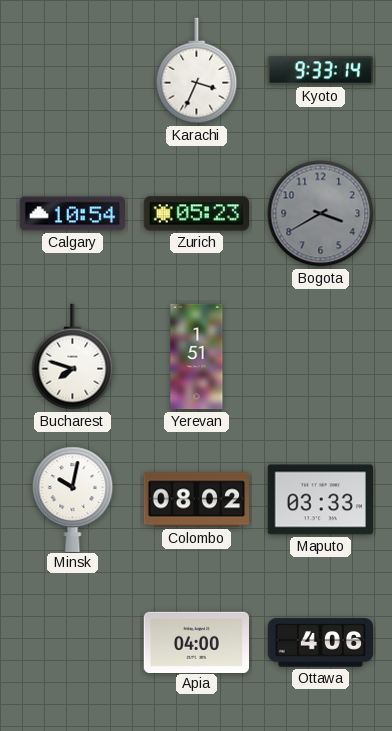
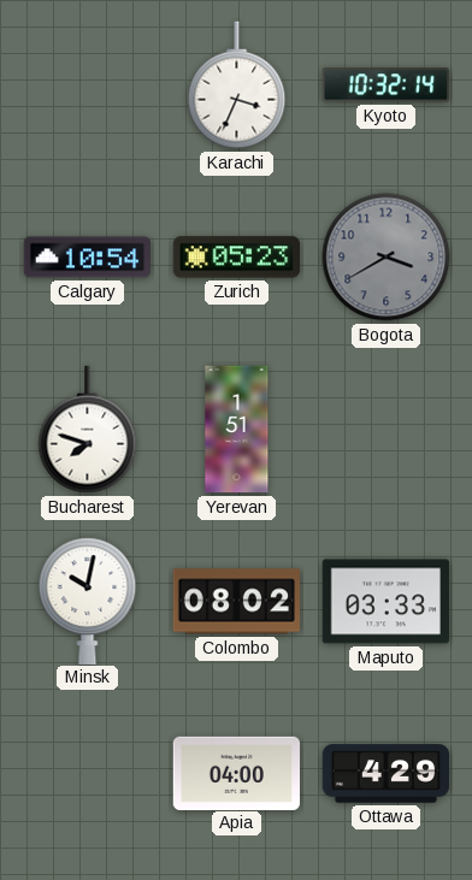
Kyoto: 9:33 -> 10:32 (385, 85)
Ottawa: 4:06 -> 4:29 (387, 774)
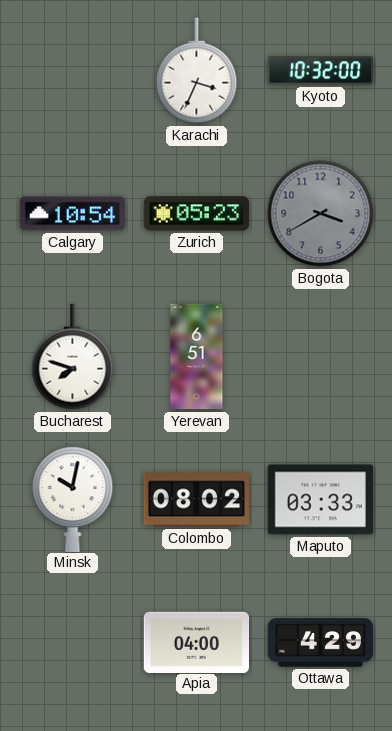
Kyoto: 10:32:14 -> 10:32:00 (320, 71)
Yerevan: 1:51 -> 6:51 (197, 357)
